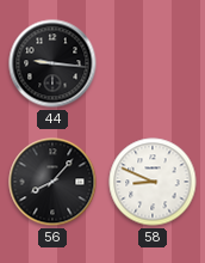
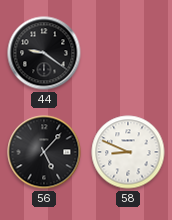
44: 9:16 -> 9:21 (44, 53)
56: 8:07 -> 5:07 (44, 152)
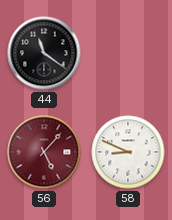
44: 9:21 -> 11:21 (44, 53)
56 dial: black -> burgundy (44, 152)
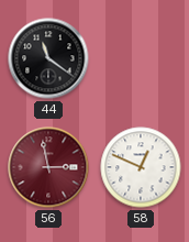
56: 5:07 -> 2:58 (48, 167)
58: 8:49 -> 12:49 (141, 167)
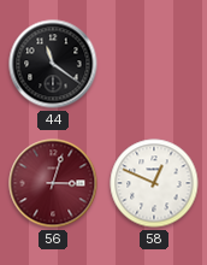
56: 2:58 -> 3:03 (53, 183)
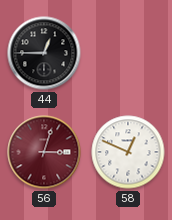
44: 11:21 -> 12:45 (44, 53)
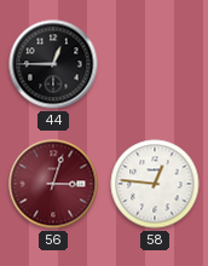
58: 12:49 -> 12:46 (155, 184)
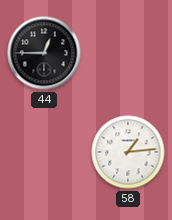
56: 3:03 -> none (53, 184)
58: 12:46 -> 1:14 (128, 152)
